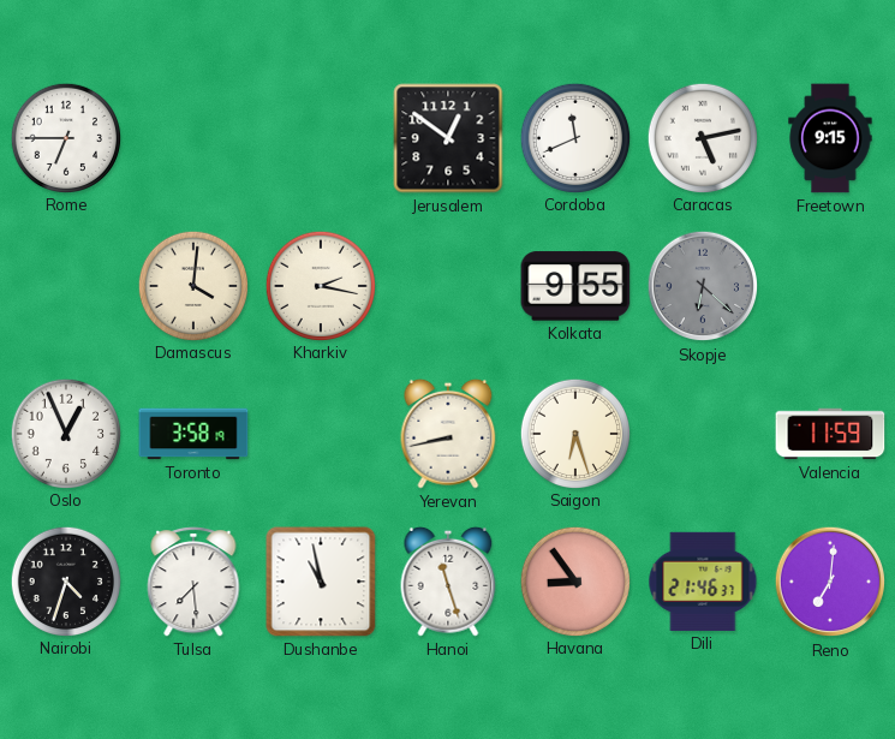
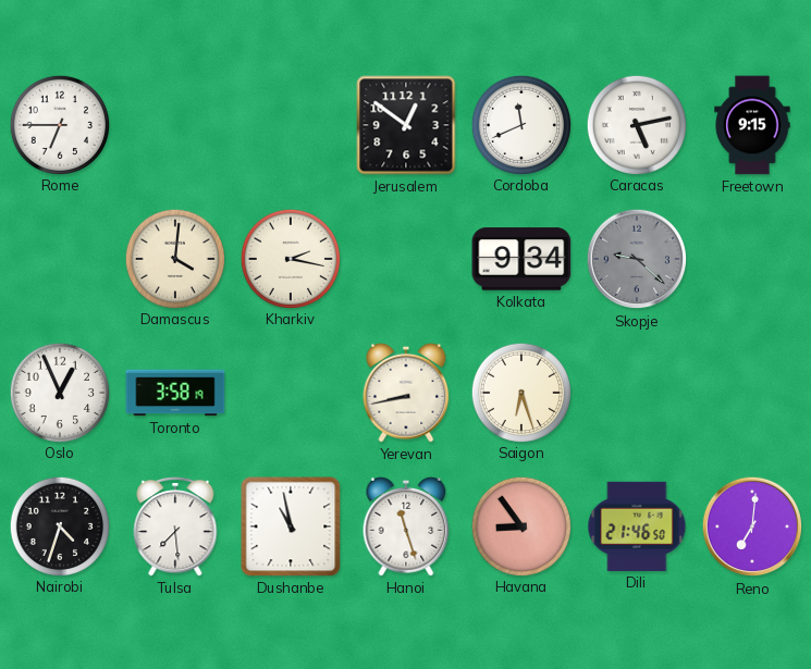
Kolkata: 9:55 -> 9:34 (521, 259)
Skopje: 6:22 -> 9:22 (637, 259)
Valencia: 11:59 -> none (830, 434)
Dili: 21:46:37 -> 21:46:50 (637, 526)
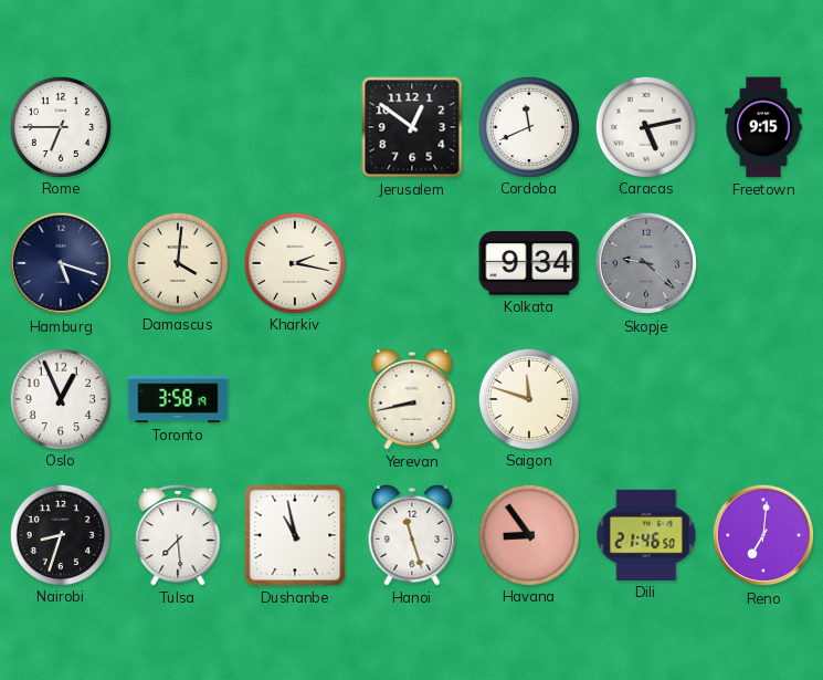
Hamburg: none -> 5:18 (61, 263)
Saigon: 6:27 -> 11:48 (528, 398)
Nairobi: 4:33 -> 8:33 (60, 534)
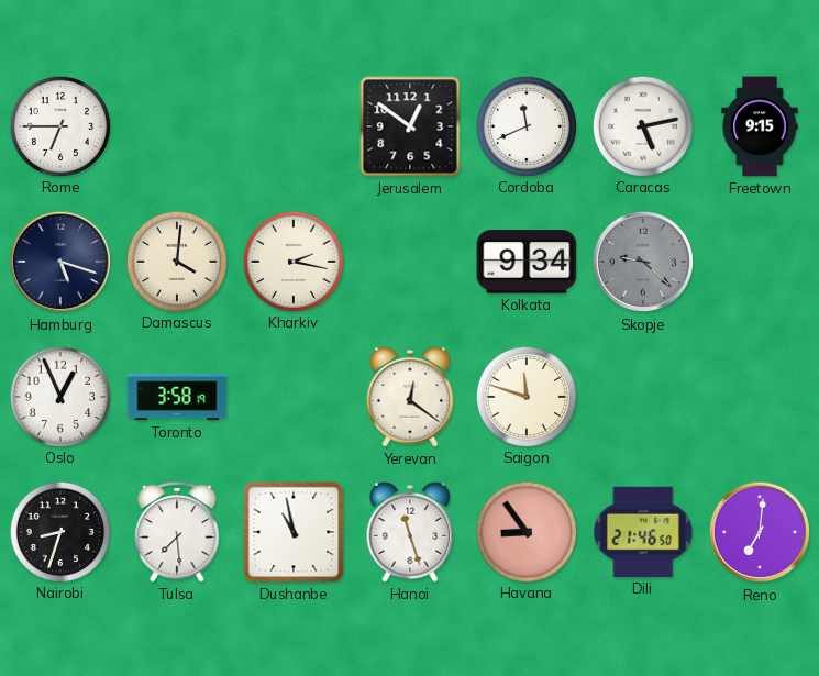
Yerevan: 8:43 -> 12:21 (410, 397)
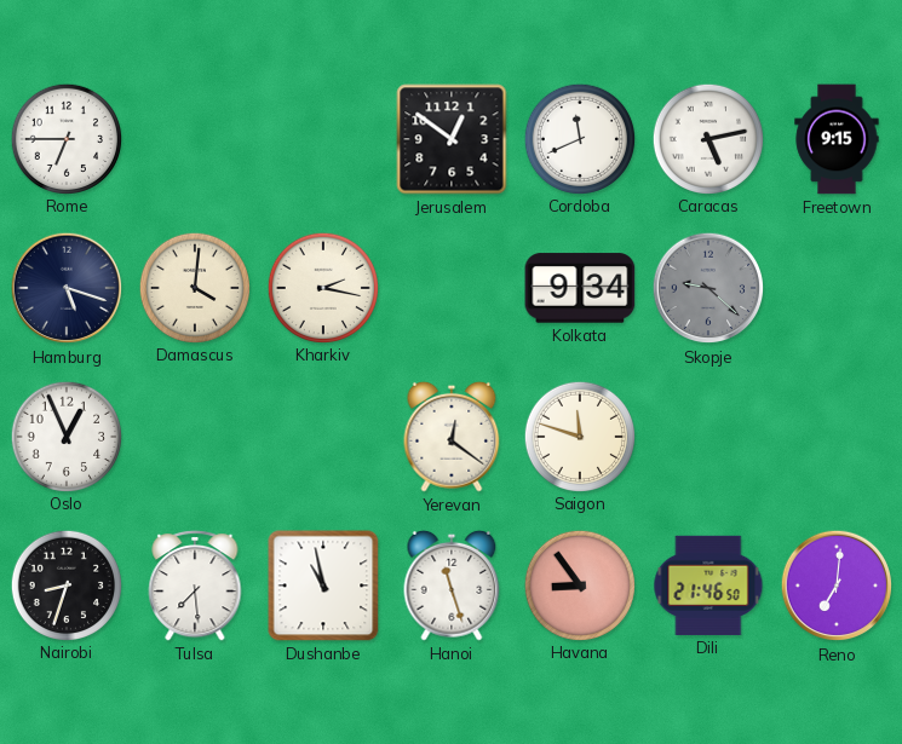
Toronto: 3:58 -> none (177, 397)
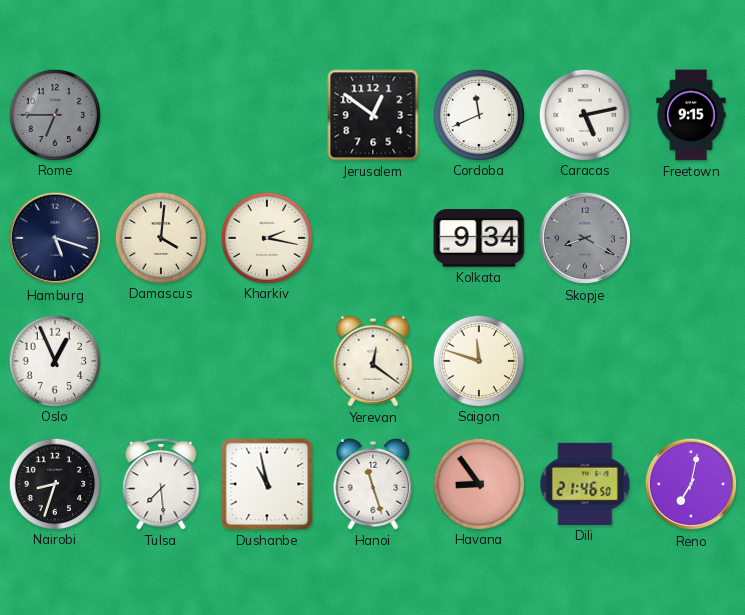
Rome dial: white -> grey (54, 114)
Skopje: 9:22 -> 8:20 (585, 238)
Reno: 7:01 -> 7:02 (691, 484)
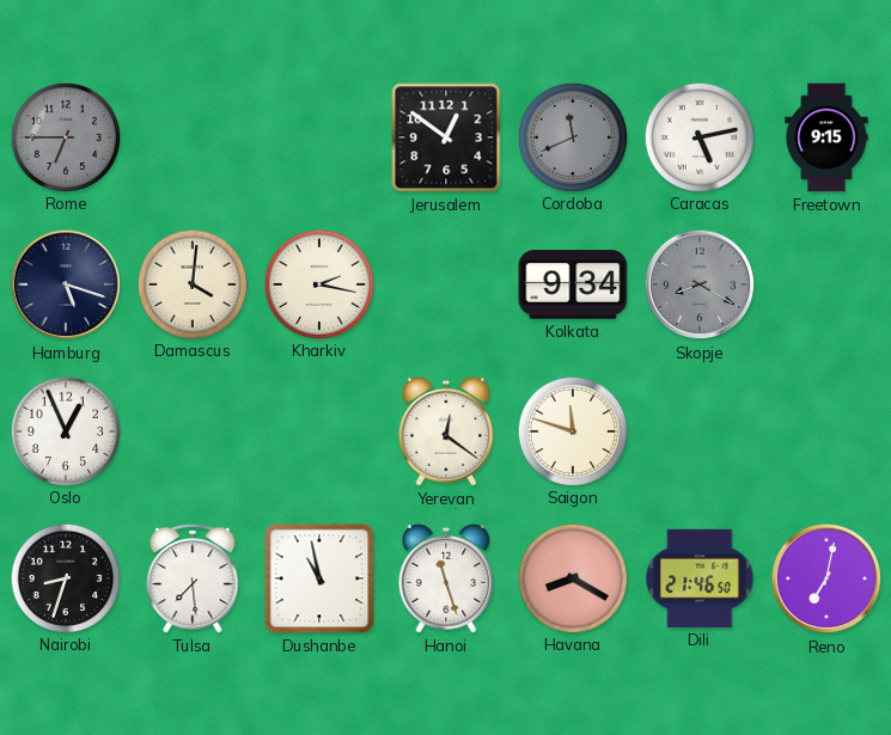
Cordoba dial: white -> grey (572, 136)
Havana: 8:54 -> 8:20 (572, 577)
